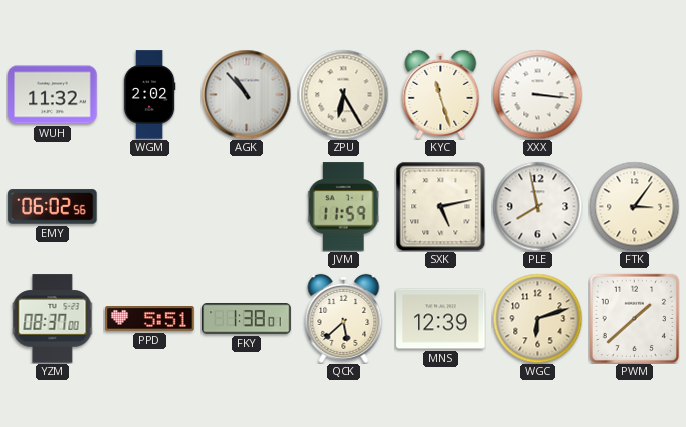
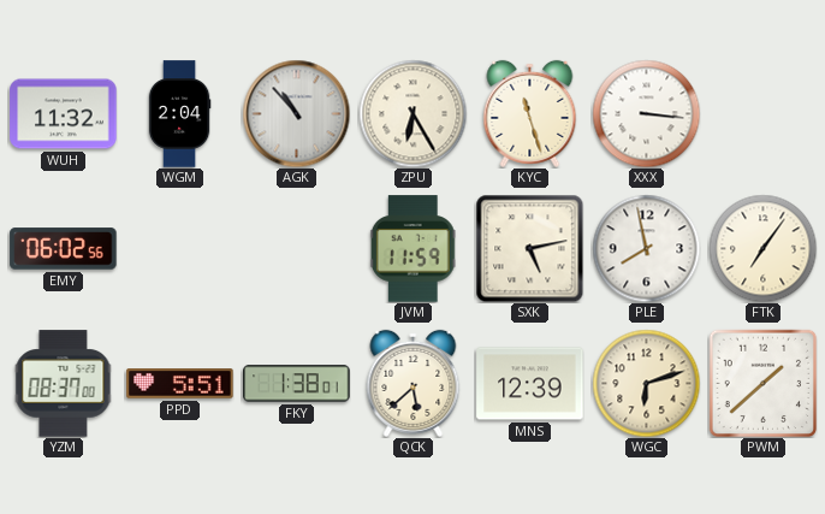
WGM: 2:02 -> 2:04 (179, 114)
FTK: 3:06 -> 7:06 (762, 248)
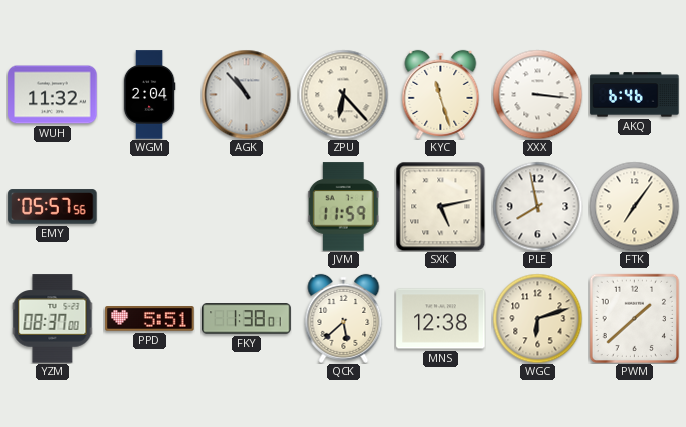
ZPU: 6:25 -> 6:23 (343, 94)
AKQ: none -> 6:46 (635, 95)
EMY: 06:02 -> 05:57 (53, 207)
MNS: 12:39 -> 12:38 (441, 319)
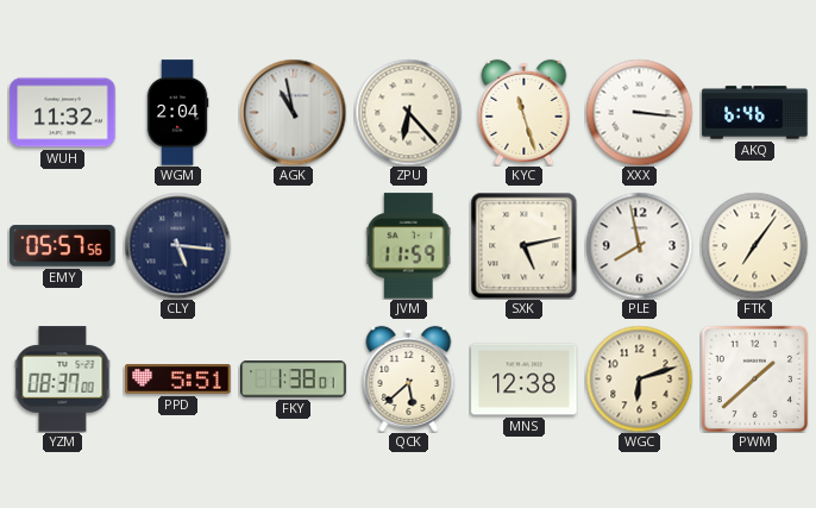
AGK: 10:53 -> 10:58 (293, 112)
CLY: none -> 5:16 (177, 245)
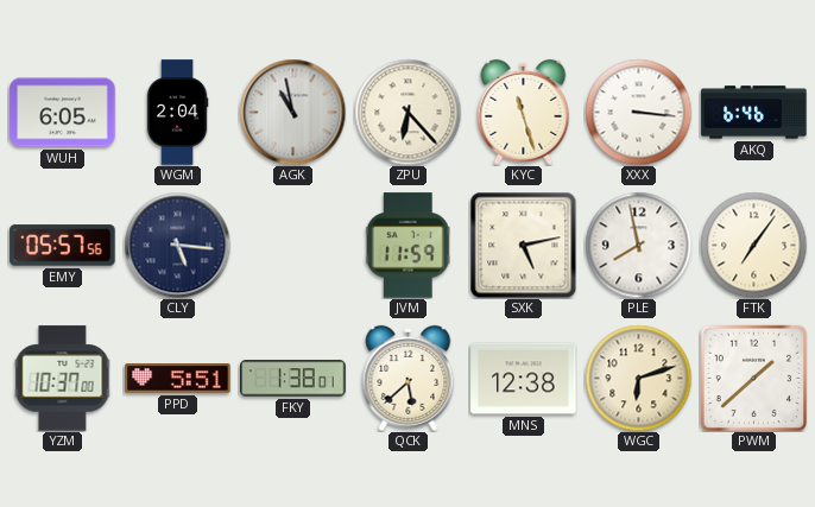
WUH: 11:32 -> 6:05 (63, 113)
YZM: 08:37 -> 10:37 (63, 379)
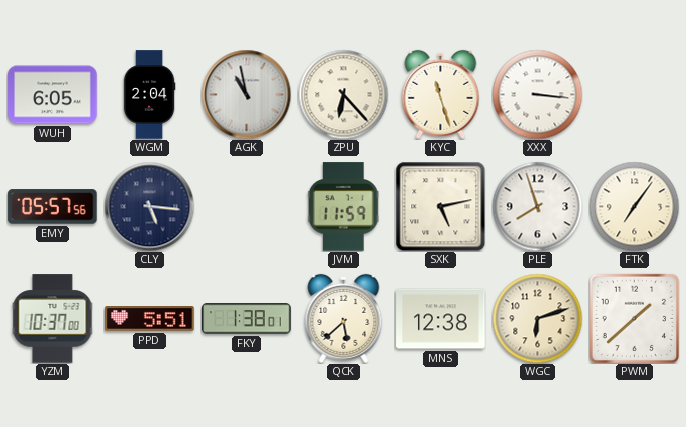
AKQ: 6:46 -> none (754, 113)
PLE: 7:58 -> 7:57 (537, 206)
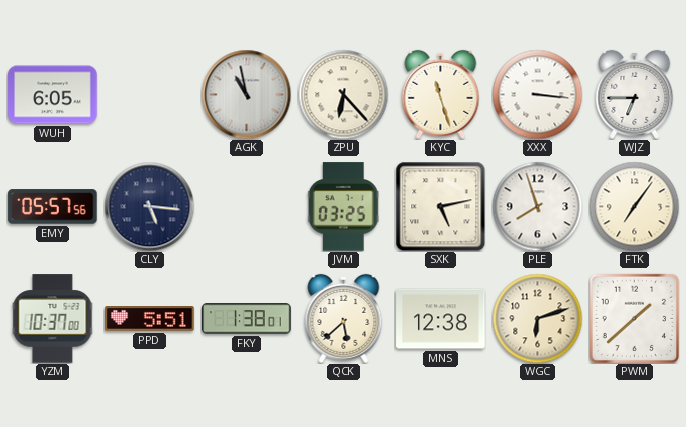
WGM: 2:04 -> none (149, 95)
WJZ: none -> 6:45 (635, 94)
JVM: 11:59 -> 03:25 (343, 207)
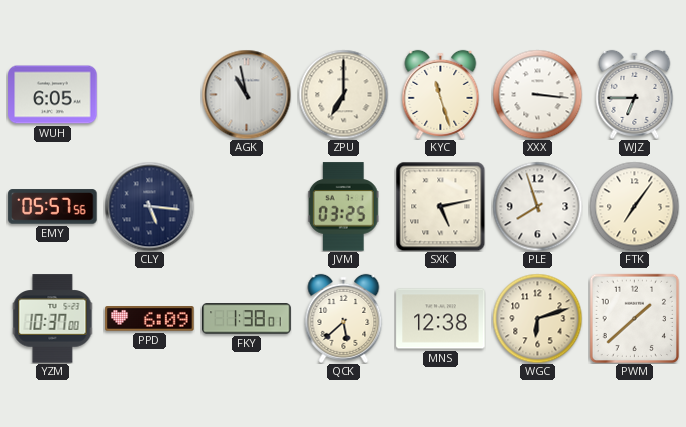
ZPU: 6:23 -> 7:00 (343, 94)
PPD: 5:51 -> 6:09 (150, 319)
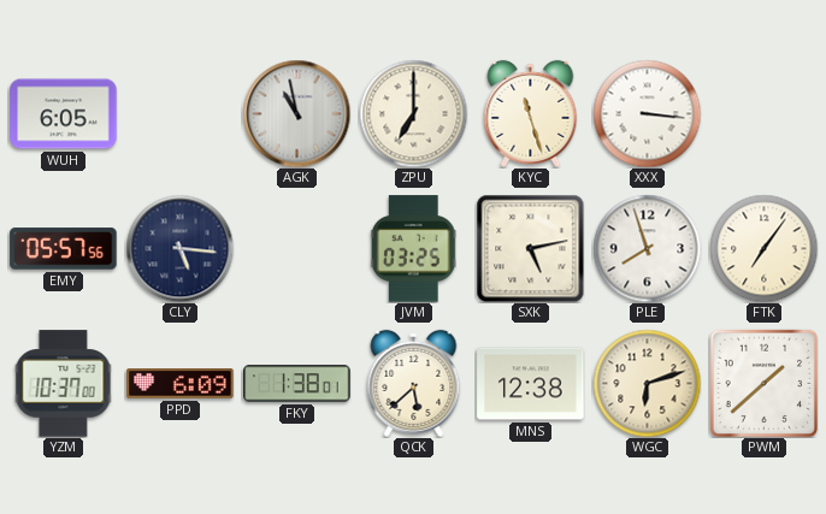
WJZ: 6:45 -> none (635, 94)
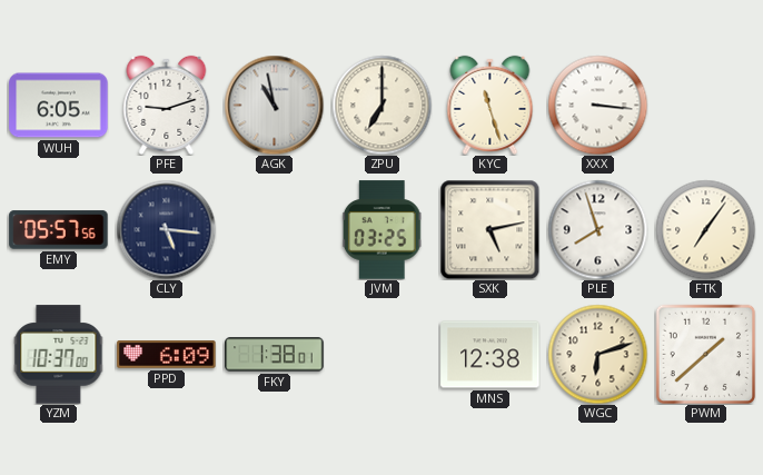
PFE: none -> 9:12 (167, 105)
QCK: 5:38 -> none (414, 383)
